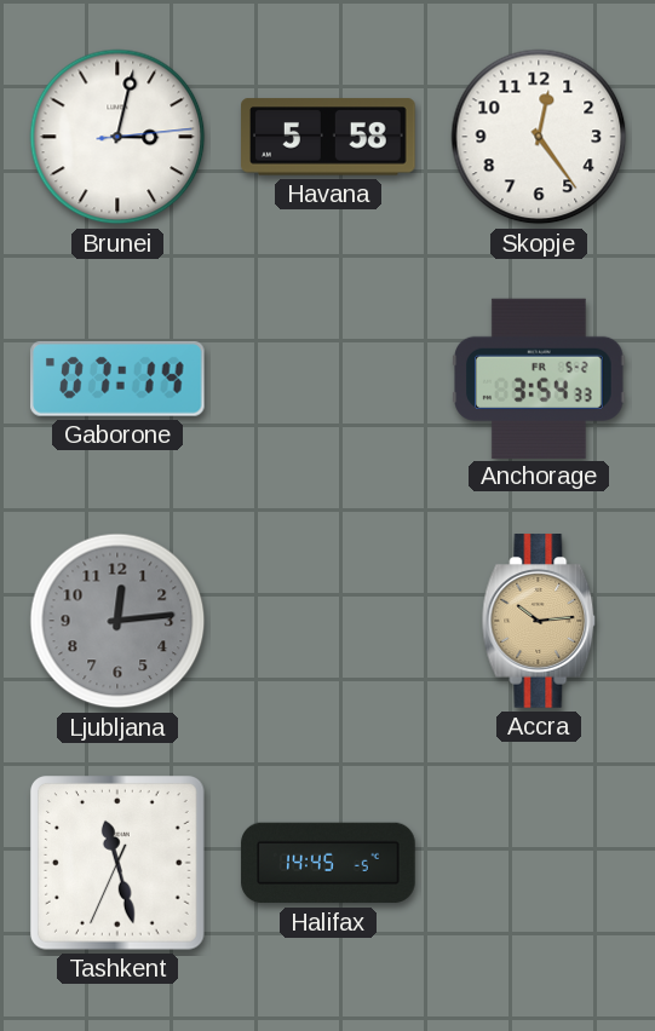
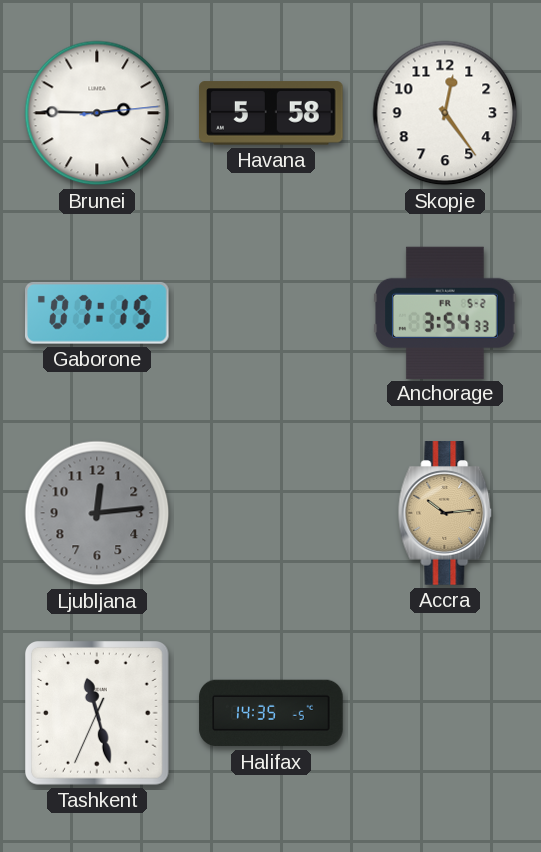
Brunei: 3:02 -> 2:45 (97, 113)
Gaborone: 07:14 -> 07:15 (98, 313)
Halifax: 14:45 -> 14:35 (271, 713)
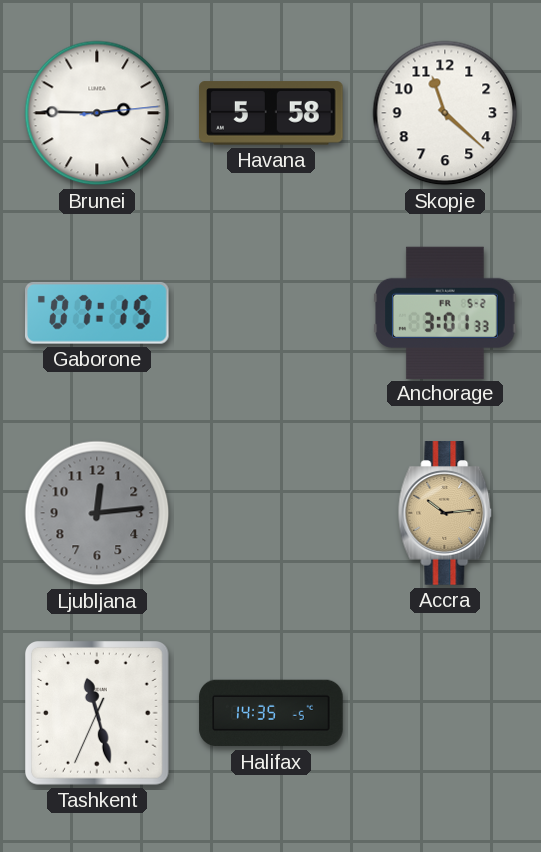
Skopje: 12:24 -> 11:22 (445, 113)
Anchorage: 3:54 -> 3:01 (445, 312)
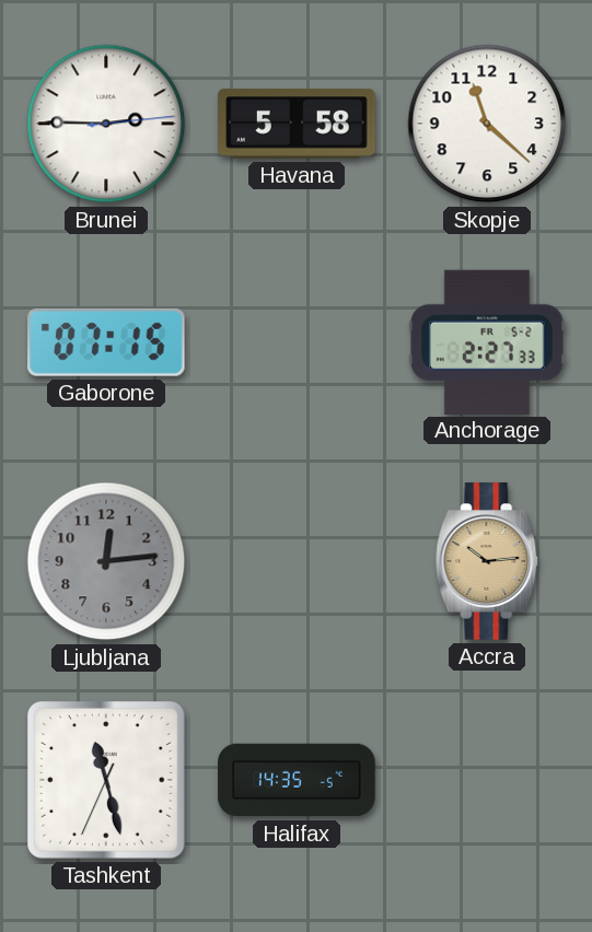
Anchorage: 3:01 -> 2:27 (487, 341)
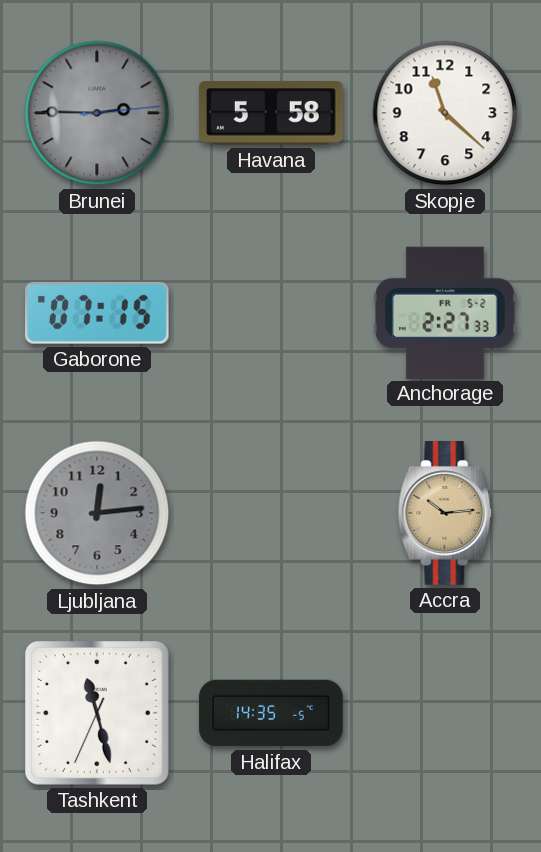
Brunei dial: white -> grey (97, 113)
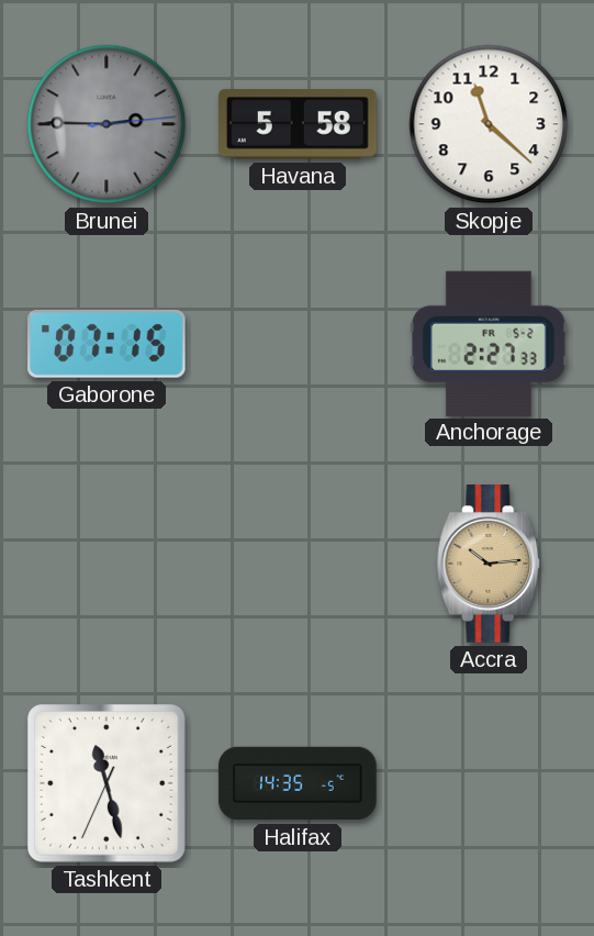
Ljubljana: 12:14 -> none (97, 513)
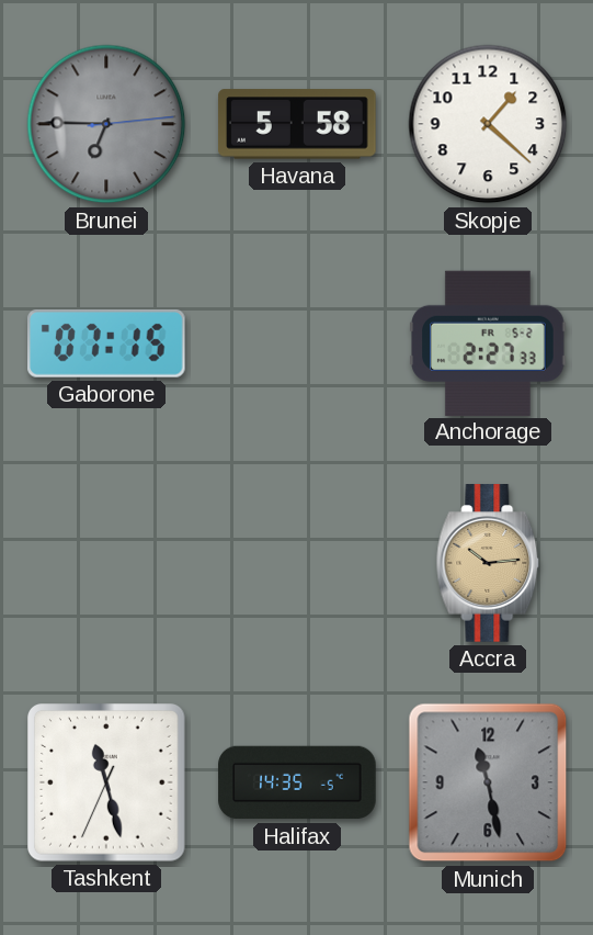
Brunei: 2:45 -> 6:45 (106, 124)
Skopje: 11:22 -> 1:22 (488, 124)
Munich: none -> 11:28 (488, 782)
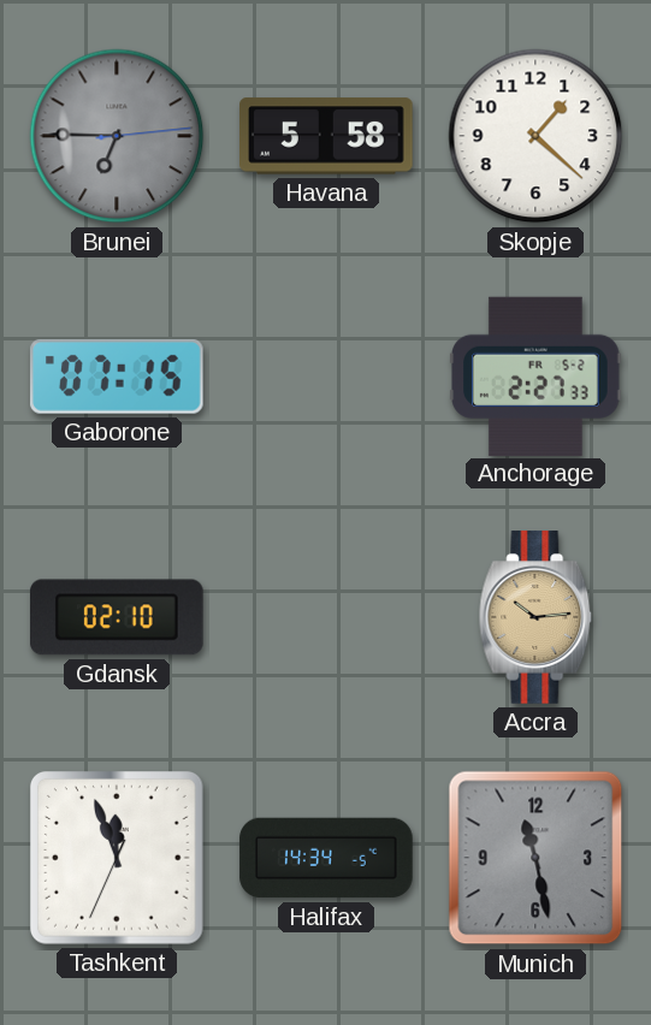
Gdansk: none -> 02:10 (118, 617)
Tashkent: 11:27 -> 11:56 (118, 859)
Halifax: 14:35 -> 14:34 (326, 858)
